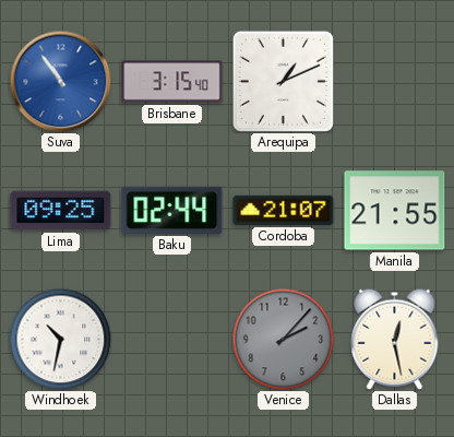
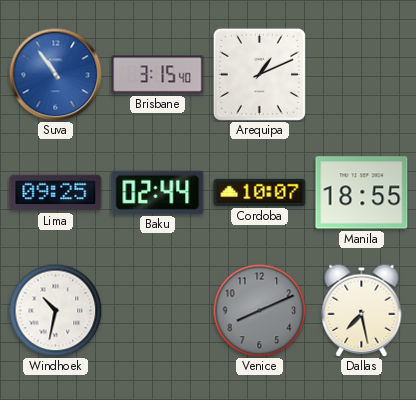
Cordoba: 21:07 -> 10:07 (260, 192)
Manila: 21:55 -> 18:55 (362, 193)
Venice: 2:07 -> 8:11 (259, 310)
Dallas: 12:28 -> 7:28 (362, 310)
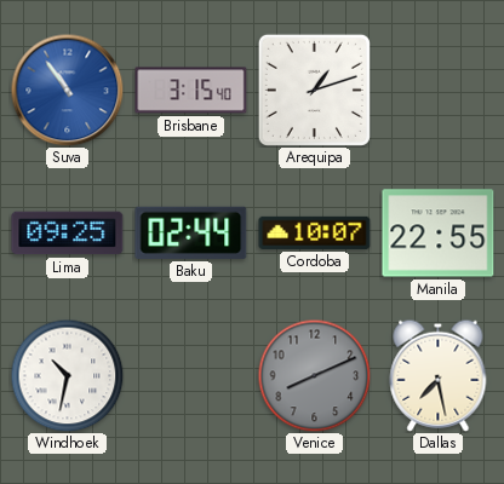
Arequipa: 1:11 -> 1:12 (314, 90)
Manila: 18:55 -> 22:55 (439, 234)
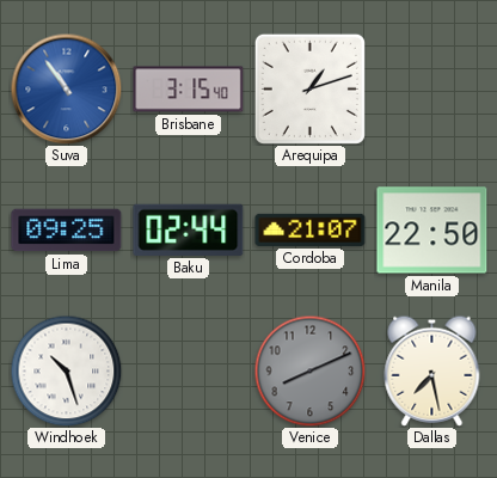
Cordoba: 10:07 -> 21:07 (311, 229)
Manila: 22:55 -> 22:50 (432, 231)
Windhoek: 10:32 -> 10:27 (66, 370)
